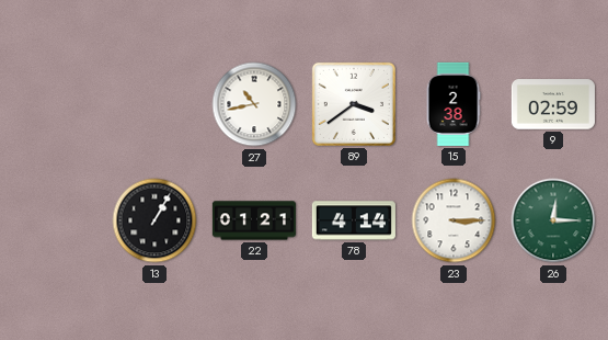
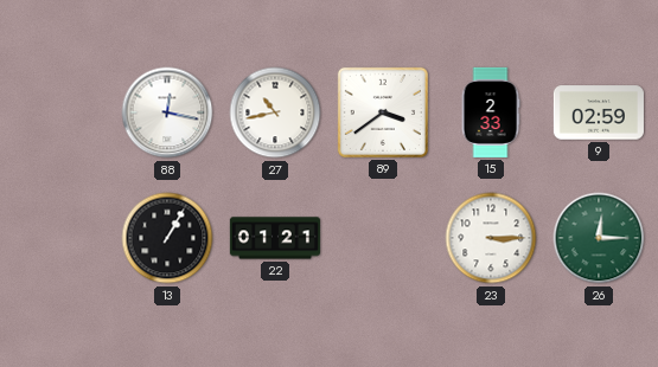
88: none -> 12:17 (167, 112)
15: 2:38 -> 2:33 (491, 112)
78: 4:14 -> none (354, 220)
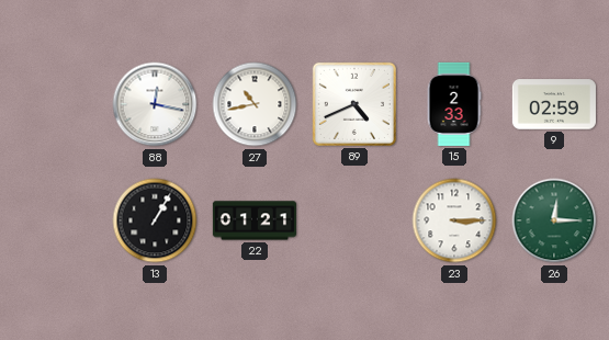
89: 3:39 -> 4:41 (354, 104)
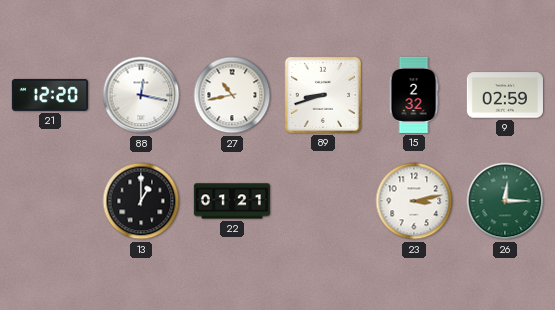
21: none -> 12:20 (50, 95)
89: 4:41 -> 8:42 (323, 95)
15: 2:33 -> 2:32 (414, 95)
13: 1:05 -> 1:00 (141, 201)
23: 3:15 -> 3:13 (414, 201)
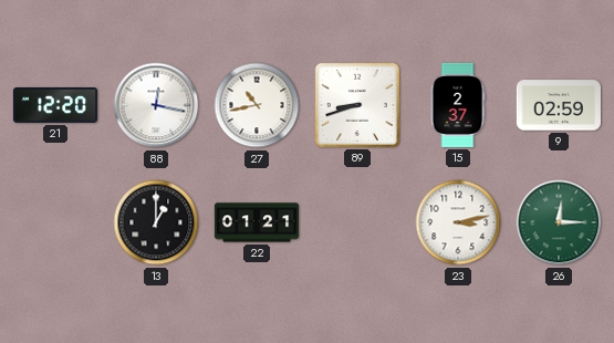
15: 2:32 -> 2:37 (458, 105)
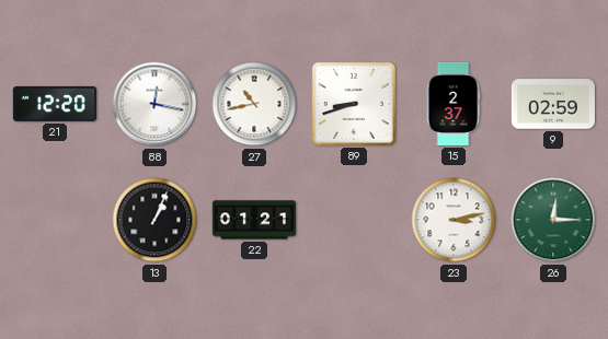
13: 1:00 -> 1:04 (154, 220)
